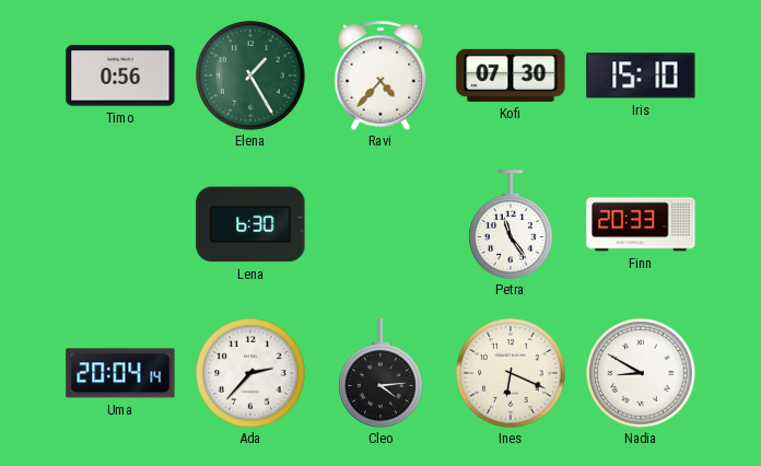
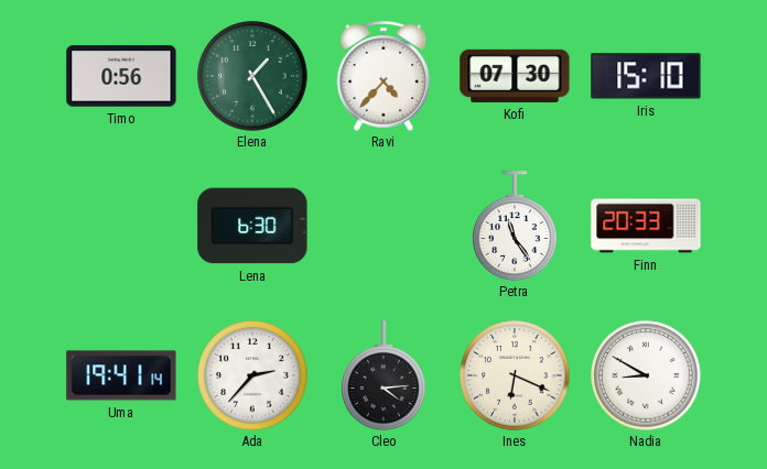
Uma: 20:04 -> 19:41 (121, 375)
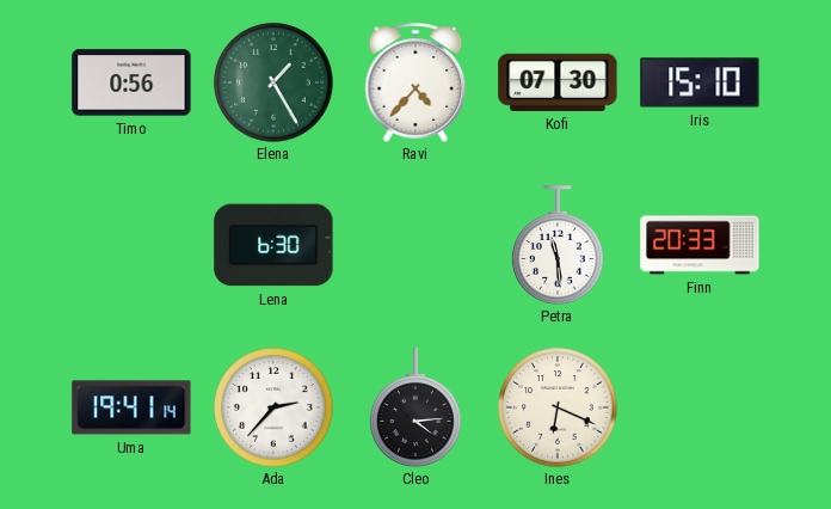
Petra: 11:24 -> 11:29 (558, 245)
Nadia: 8:50 -> none (646, 375)
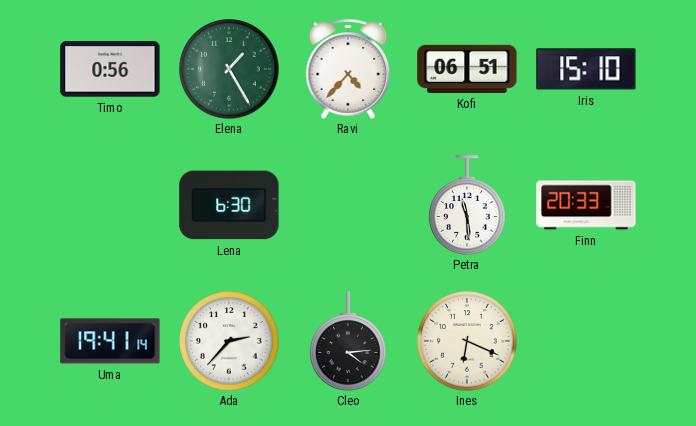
Kofi: 07:30 -> 06:51 (467, 69)
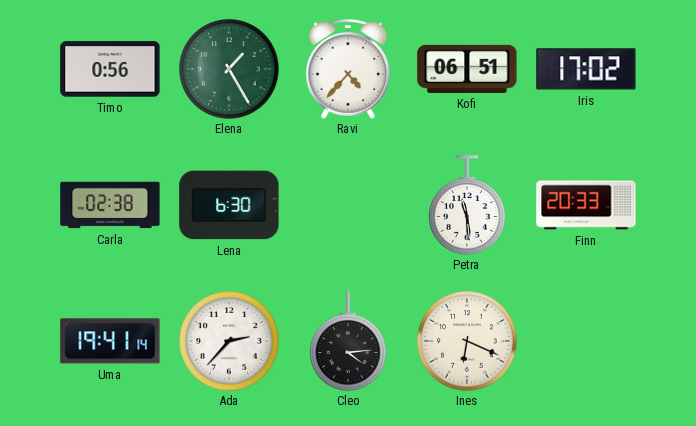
Iris: 15:10 -> 17:02 (586, 69)
Carla: none -> 02:38 (110, 205)
